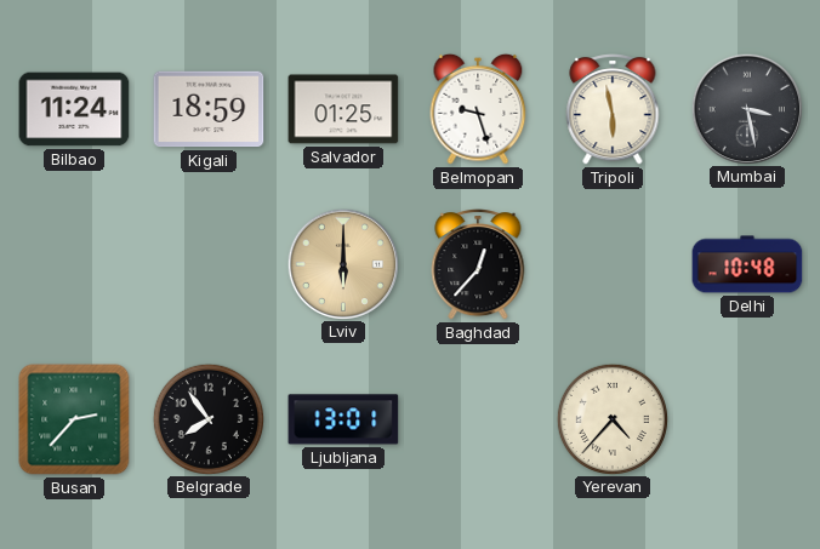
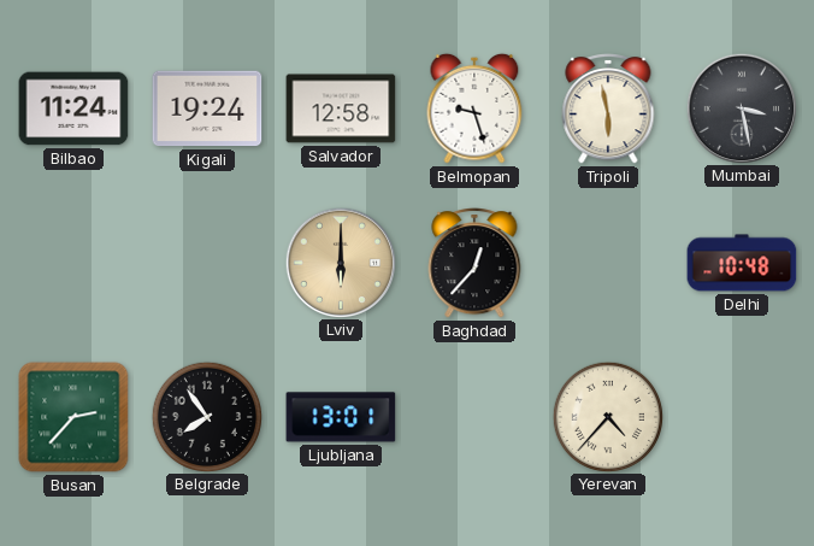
Kigali: 18:59 -> 19:24 (207, 108)
Salvador: 01:25 -> 12:58 (341, 108)
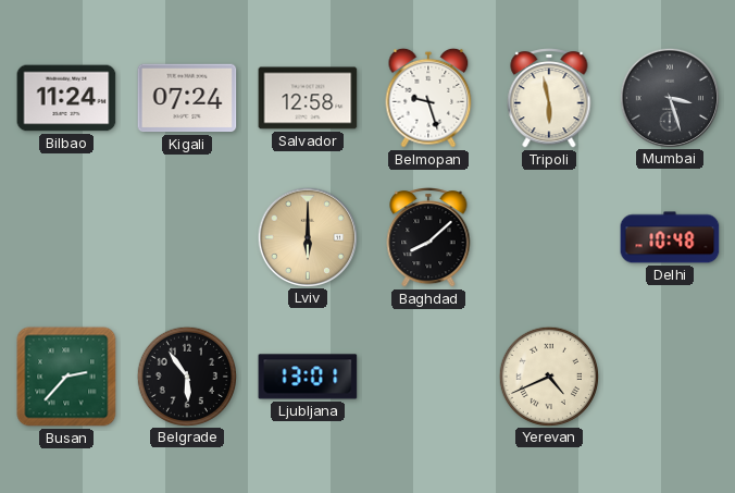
Kigali: 19:24 -> 07:24 (187, 98)
Mumbai: 3:28 -> 3:27 (669, 97)
Baghdad: 12:37 -> 8:08 (428, 238)
Belgrade: 7:54 -> 5:54 (186, 375)
Yerevan: 4:37 -> 4:41 (548, 375)
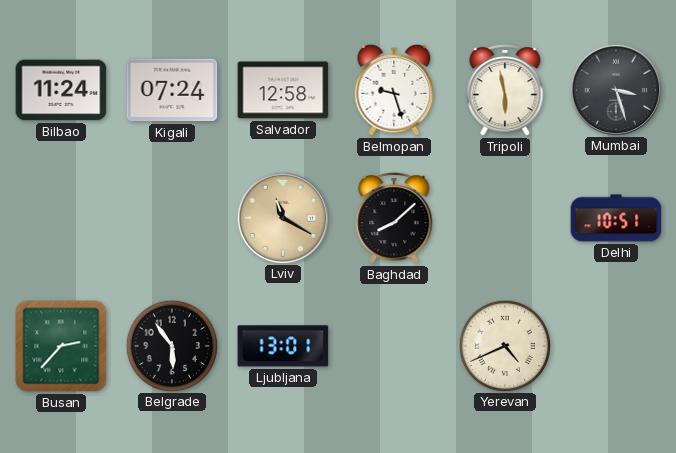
Lviv: 6:00 -> 11:20 (282, 217)
Delhi: 10:48 -> 10:51 (616, 218)
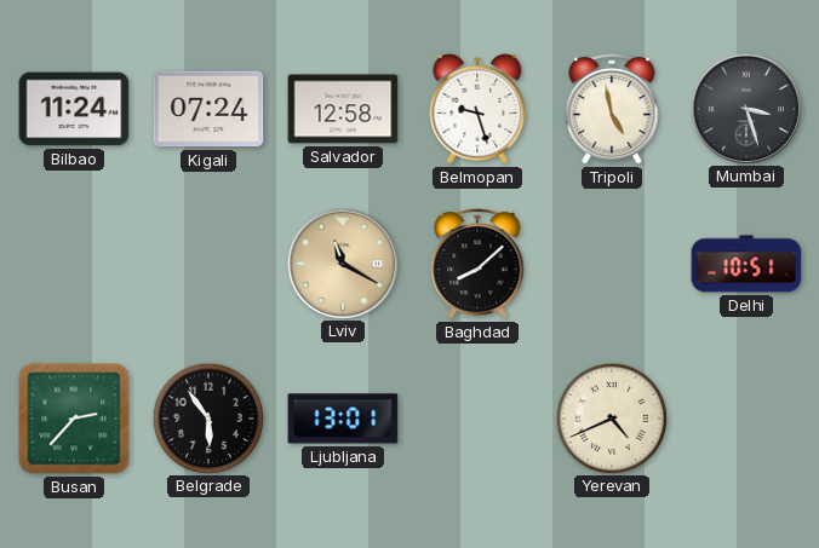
Tripoli: 5:58 -> 4:58 (612, 110)
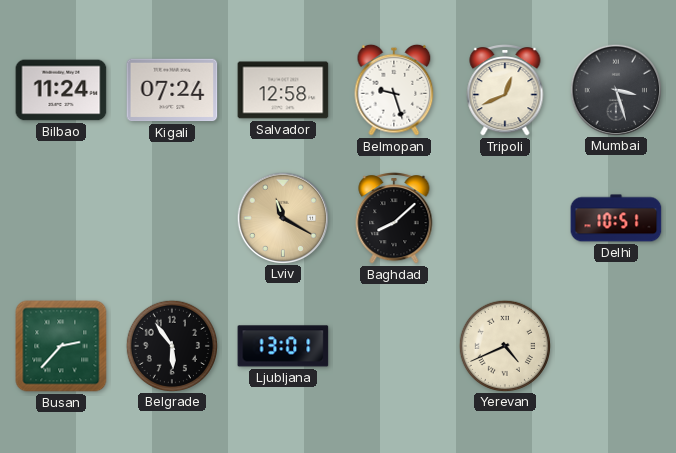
Tripoli: 4:58 -> 12:41 (505, 91)
